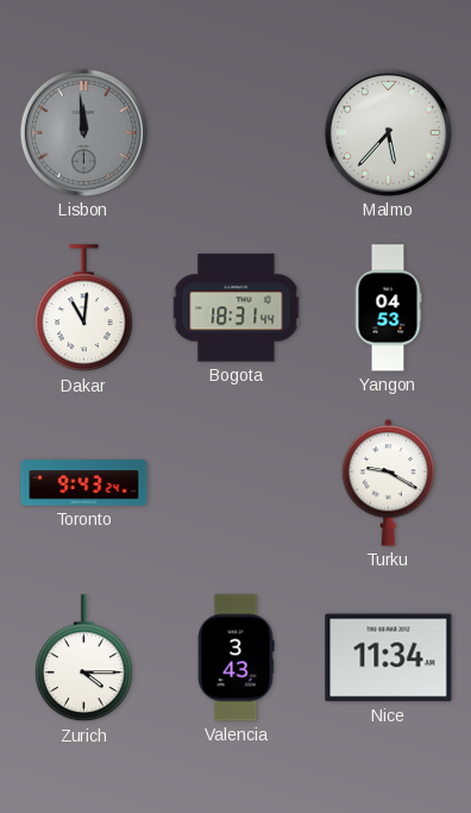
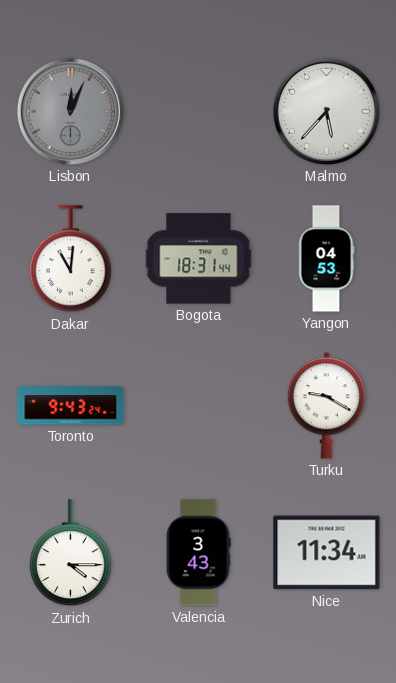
Lisbon: 11:59 -> 12:04 (70, 111)
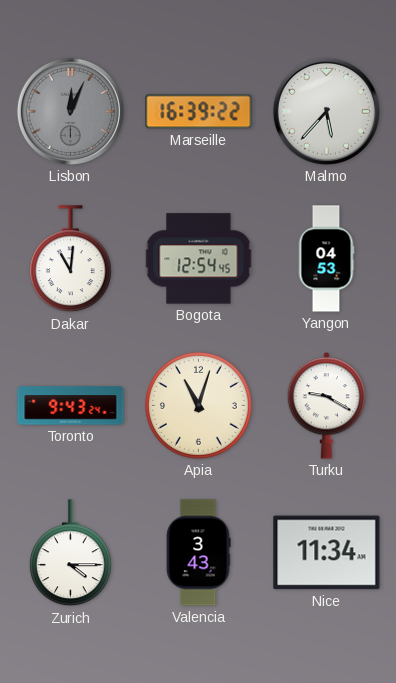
Marseille: none -> 16:39 (199, 112)
Bogota: 18:31 -> 12:54 (199, 259)
Apia: none -> 11:03 (199, 406)
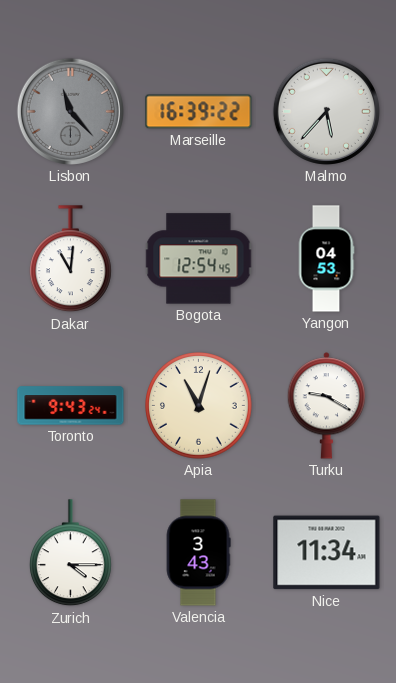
Lisbon: 12:04 -> 11:23 (70, 111)
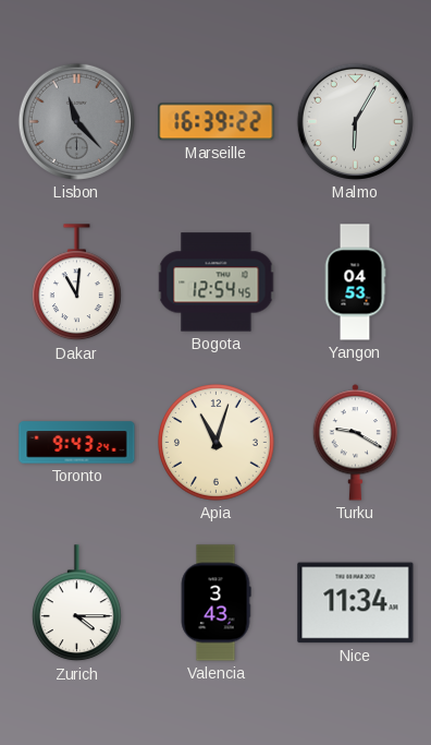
Malmo: 5:37 -> 6:05 (355, 121)
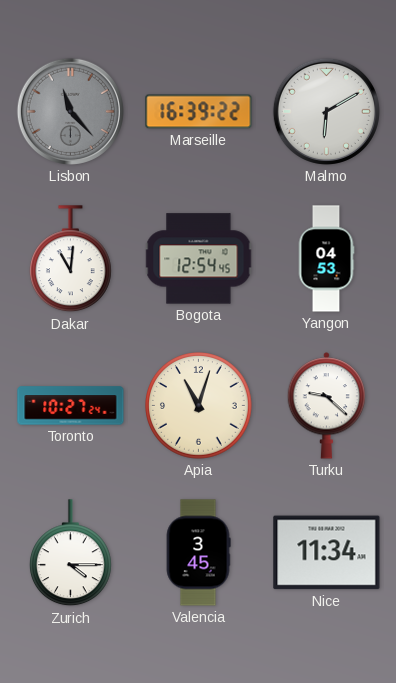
Malmo: 6:05 -> 6:10 (326, 111)
Toronto: 9:43 -> 10:27 (71, 406)
Turku: 9:20 -> 9:22 (327, 406)
Valencia: 3:43 -> 3:45 (198, 553)
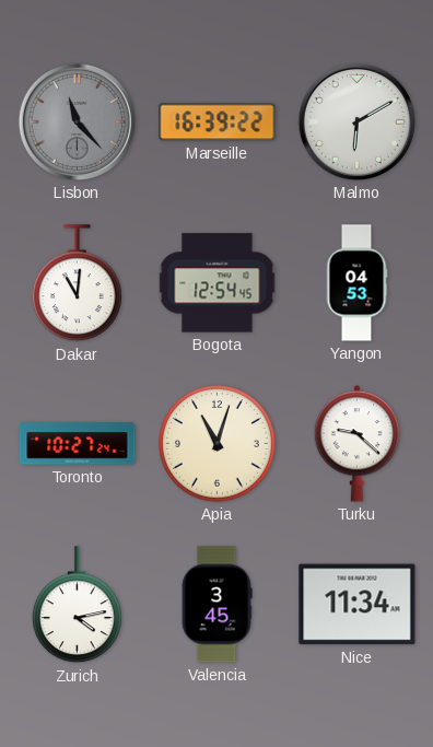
Zurich: 4:15 -> 4:13 (77, 605)
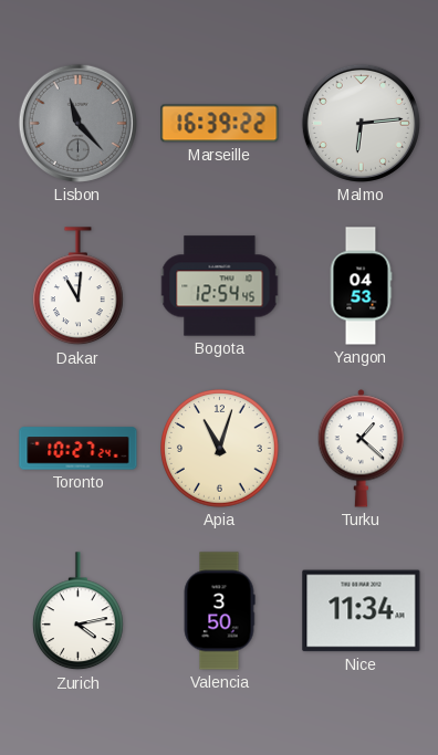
Malmo: 6:10 -> 6:14 (361, 123)
Turku: 9:22 -> 1:22 (362, 449)
Valencia: 3:45 -> 3:50 (219, 611)
